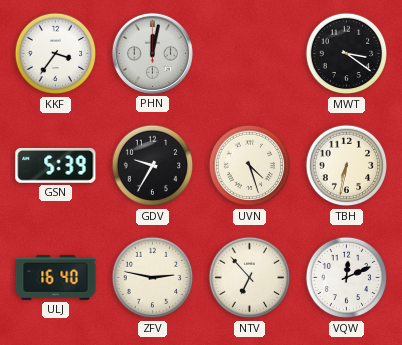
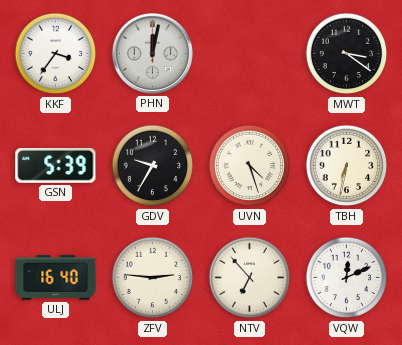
ZFV: 2:47 -> 2:46 (153, 278)
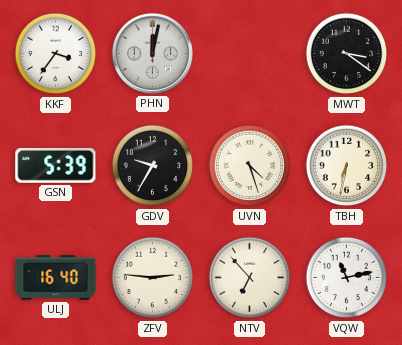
VQW: 12:11 -> 11:13 (347, 278)
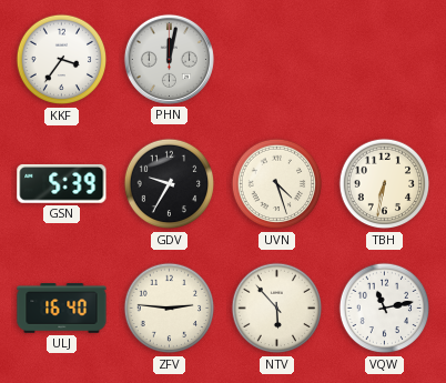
MWT: 3:21 -> none (347, 54)
NTV: 6:53 -> 5:53 (277, 309)
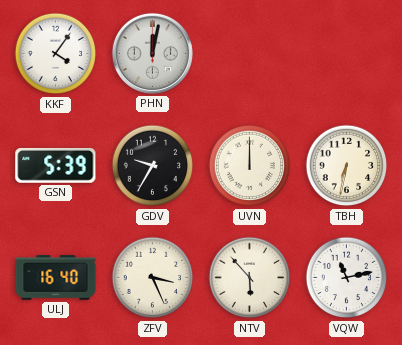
KKF: 3:36 -> 4:06 (56, 54)
UVN: 4:27 -> 12:00 (250, 166)
ZFV: 2:46 -> 3:26 (153, 278)
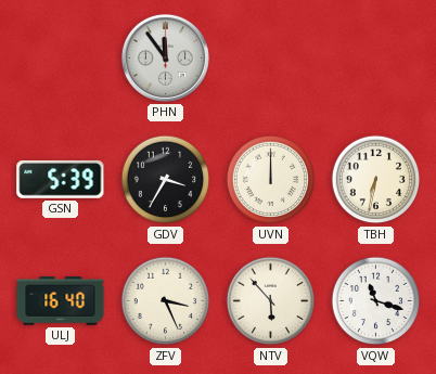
KKF: 4:06 -> none (56, 54)
PHN: 12:02 -> 11:54 (165, 57)
GDV: 9:35 -> 3:35 (166, 180)
VQW: 11:13 -> 11:18 (376, 301)
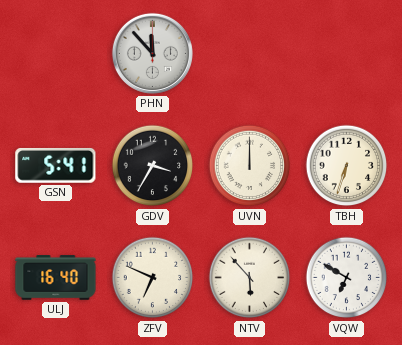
PHN: 11:54 -> 11:53 (152, 53)
GSN: 5:39 -> 5:41 (56, 166)
TBH: 6:32 -> 6:33 (347, 166)
ZFV: 3:26 -> 6:49 (153, 278)
VQW: 11:18 -> 6:50 (347, 278)
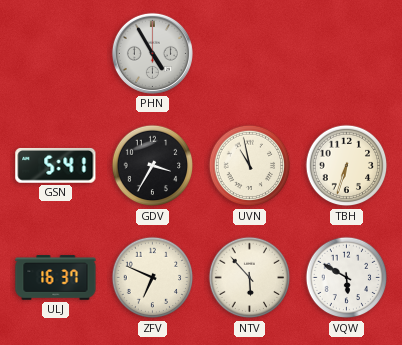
PHN: 11:53 -> 4:55 (152, 53)
UVN: 12:00 -> 10:58 (250, 166)
ULJ: 16:40 -> 16:37 (56, 278)
VQW: 6:50 -> 5:50 (347, 278)
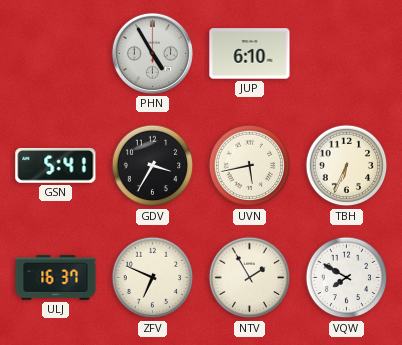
JUP: none -> 6:10 (250, 54)
UVN: 10:58 -> 5:43 (250, 166)
TBH: 6:33 -> 6:34 (347, 166)
NTV: 5:53 -> 1:55 (250, 278)
VQW: 5:50 -> 7:50 (347, 278)
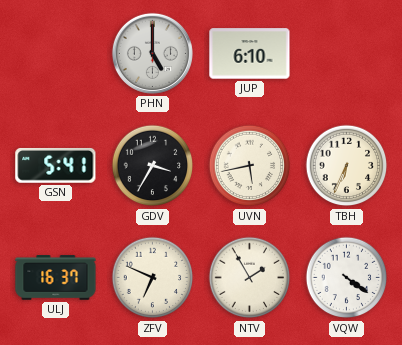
PHN: 4:55 -> 5:00 (152, 53)
VQW: 7:50 -> 4:21 (347, 278)
